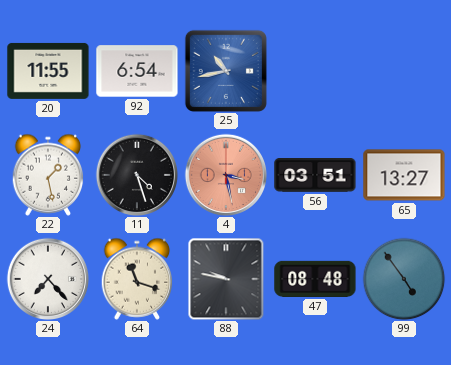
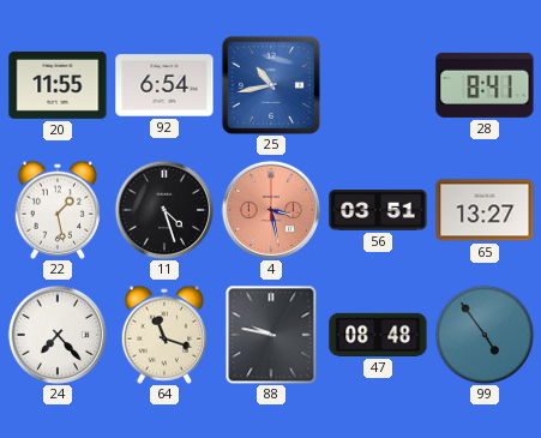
28: none -> 8:41 (485, 85)
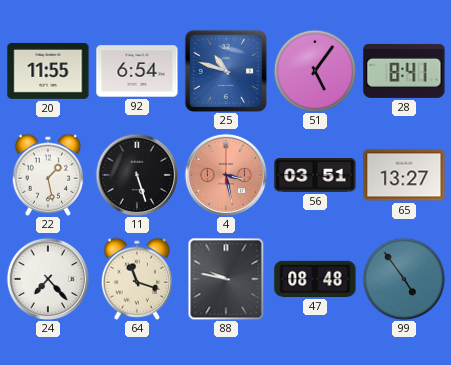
25: 10:43 -> 10:48 (226, 71)
51: none -> 5:06 (315, 71)
11: 4:27 -> 5:27 (136, 174)
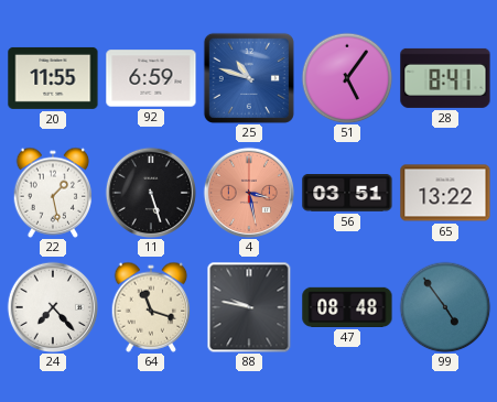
92: 6:54 -> 6:59 (151, 78)
65: 13:27 -> 13:22 (445, 193)
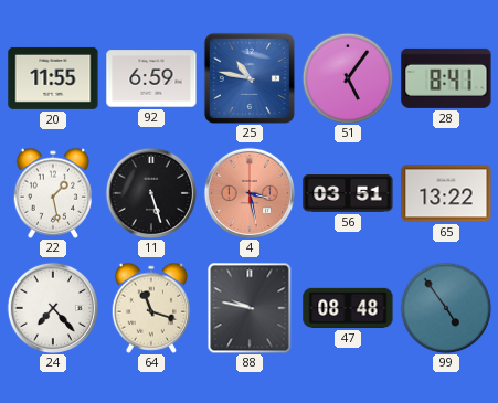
25: 10:48 -> 10:47 (250, 78)
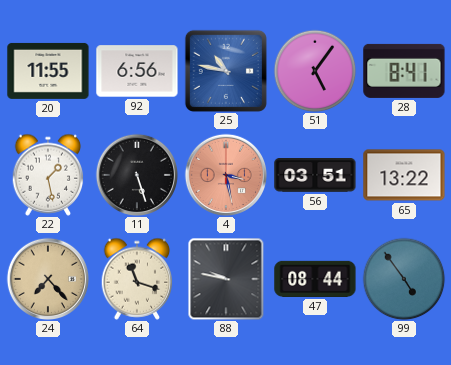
92: 6:59 -> 6:56 (137, 71)
24 dial: white -> champagne (47, 278)
47: 08:48 -> 08:44 (315, 279)
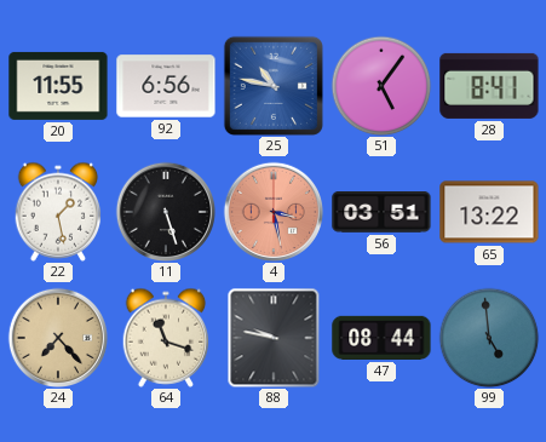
99: 4:54 -> 4:59 (489, 338)
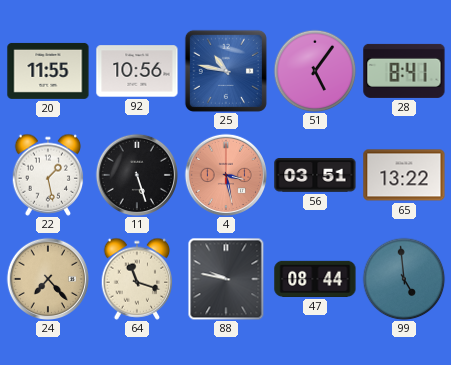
92: 6:56 -> 10:56 (137, 71)
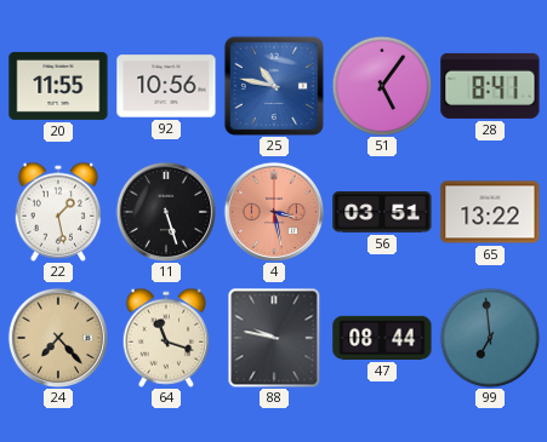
99: 4:59 -> 6:59 (490, 338)
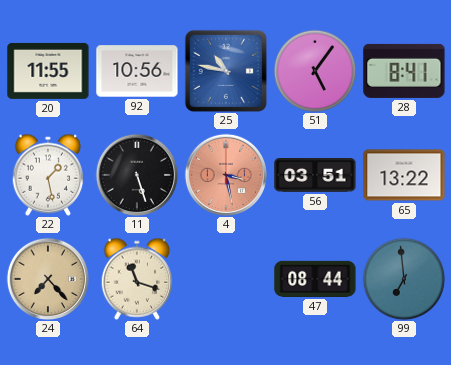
88: 9:47 -> none (274, 338)
